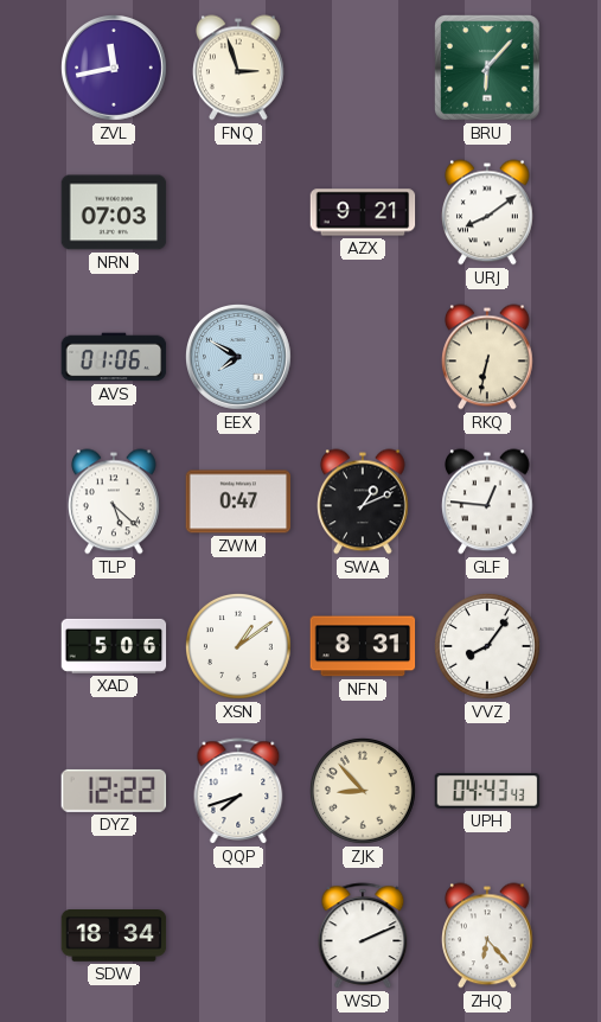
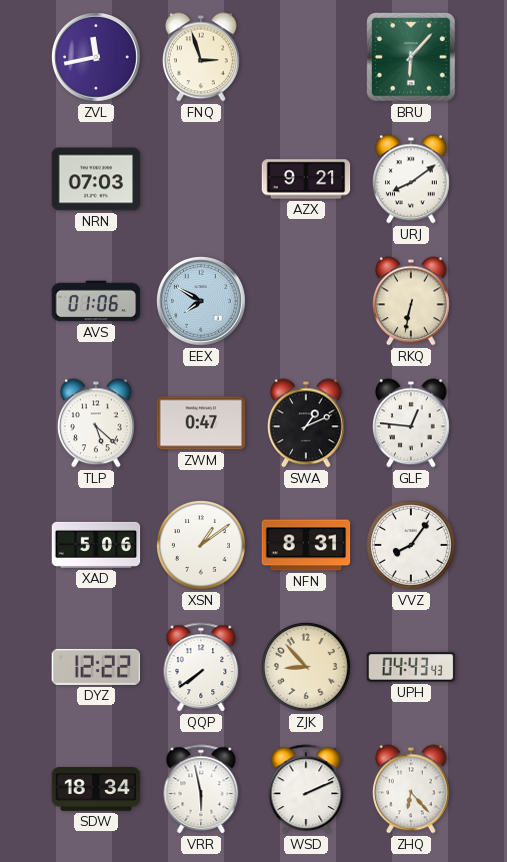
QQP: 7:42 -> 7:39 (201, 667)
VRR: none -> 5:58 (201, 789)
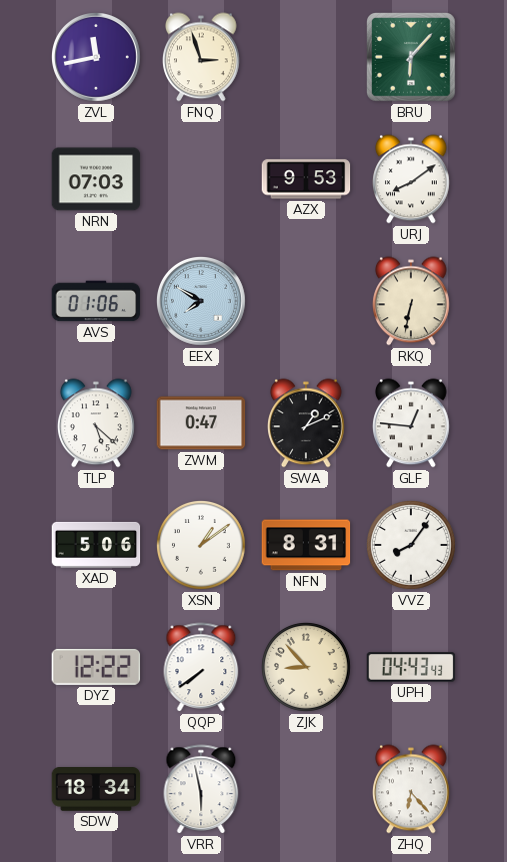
AZX: 9:21 -> 9:53 (306, 179)
WSD: 2:11 -> none (306, 789)
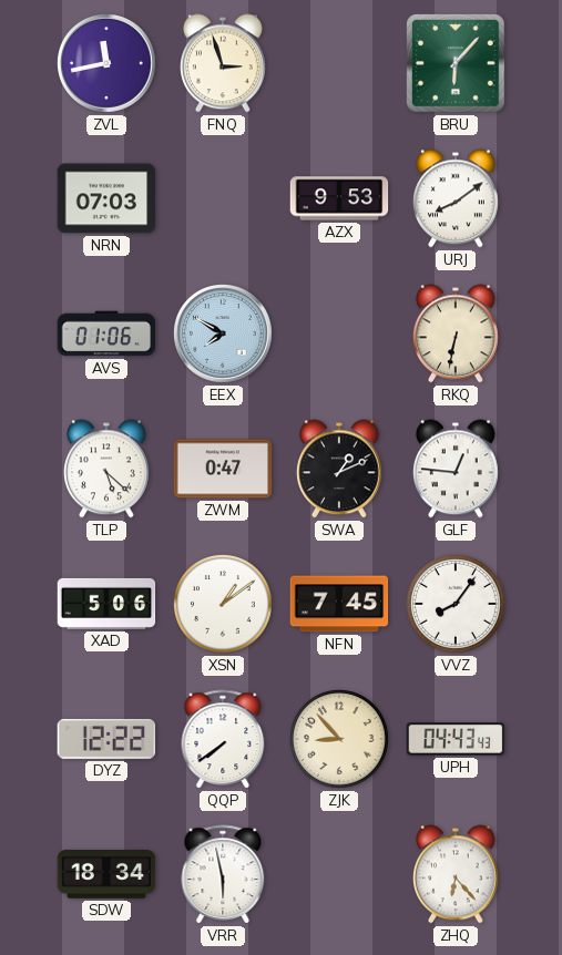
NFN: 8:31 -> 7:45 (339, 604)
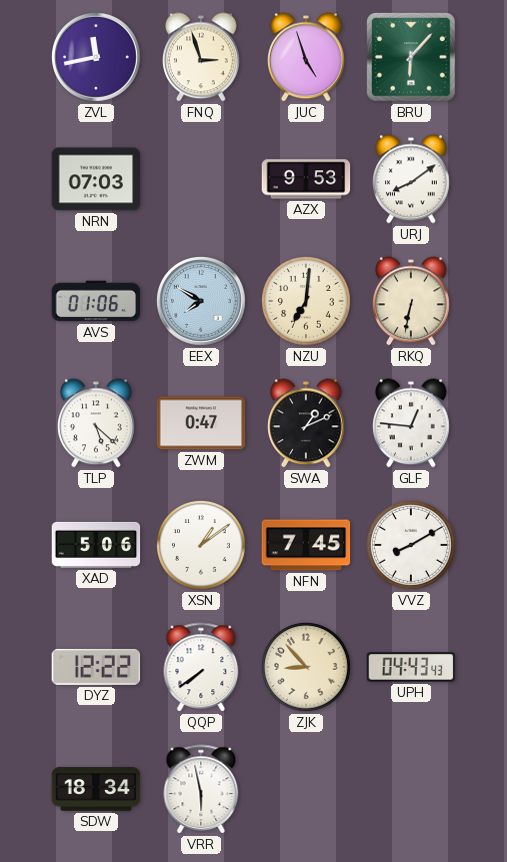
JUC: none -> 4:57 (307, 57)
NZU: none -> 7:01 (307, 302)
VVZ: 8:06 -> 8:10 (412, 546)
ZHQ: 6:23 -> none (457, 874)
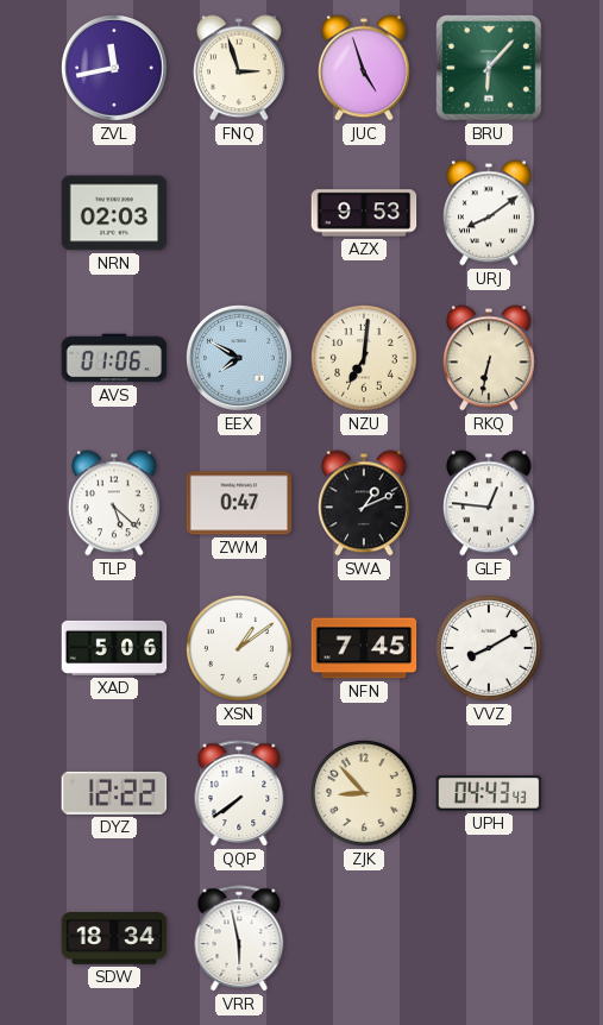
NRN: 07:03 -> 02:03 (114, 213)
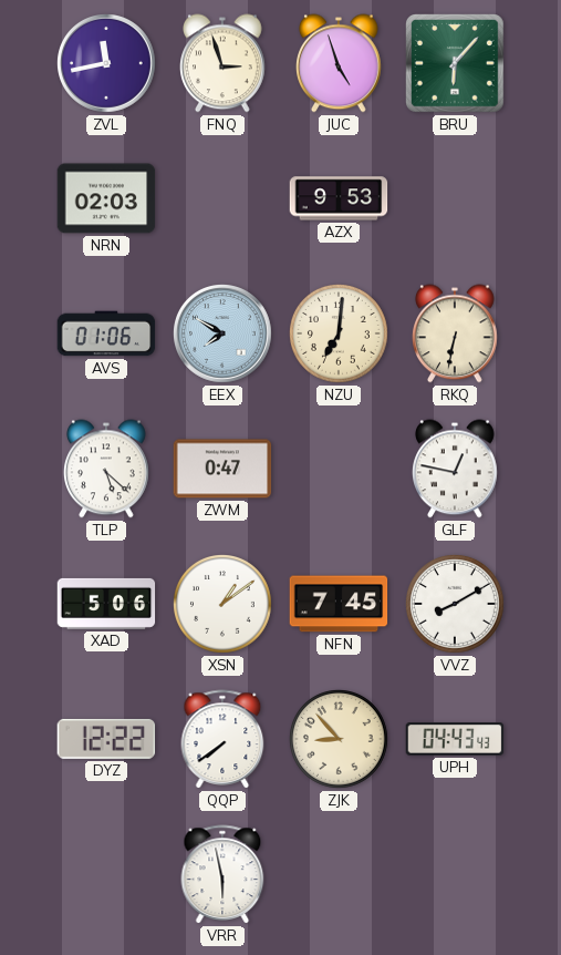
URJ: 8:09 -> none (490, 213)
SWA: 1:11 -> none (365, 503)
GLF: 12:46 -> 12:47 (456, 469)
SDW: 18:34 -> none (114, 938)
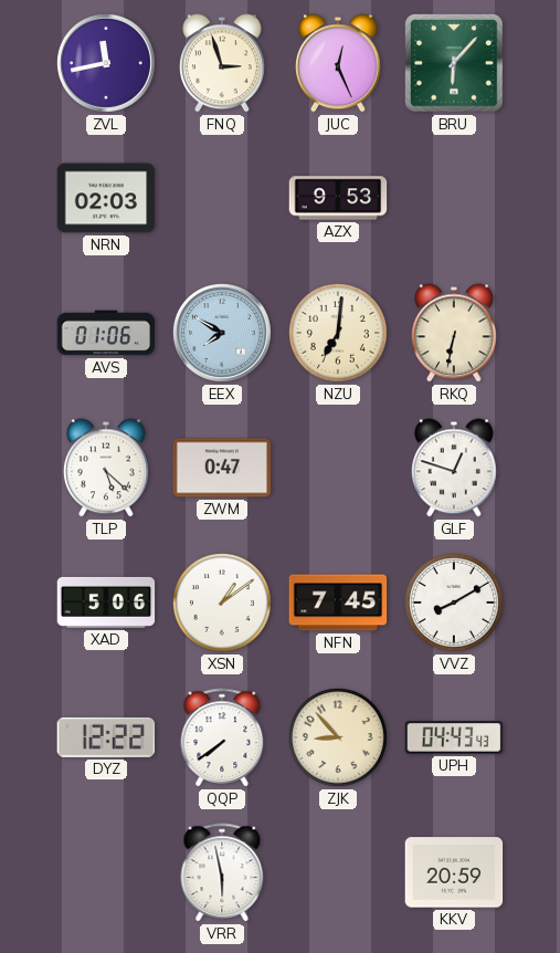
JUC: 4:57 -> 12:26 (339, 63)
GLF: 12:47 -> 12:48 (455, 468)
KKV: none -> 20:59 (454, 872)
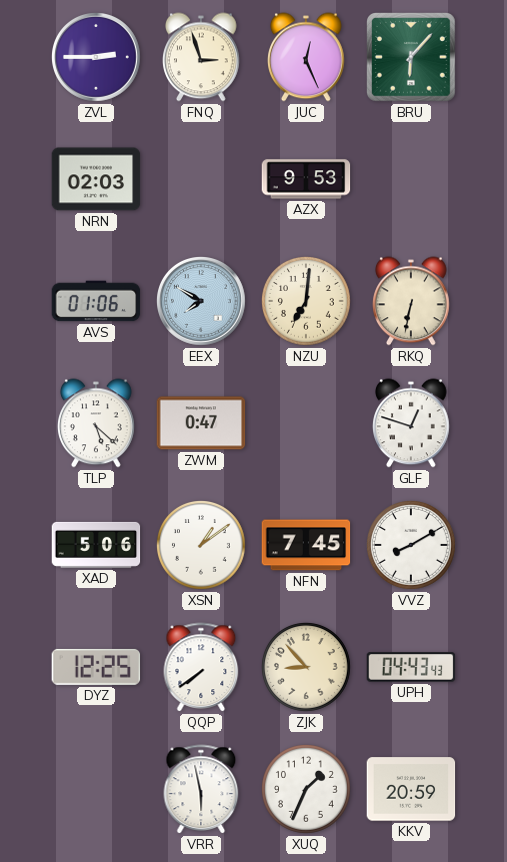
ZVL: 11:43 -> 2:45 (97, 58)
DYZ: 12:22 -> 12:25 (96, 667)
XUQ: none -> 1:34 (307, 790)
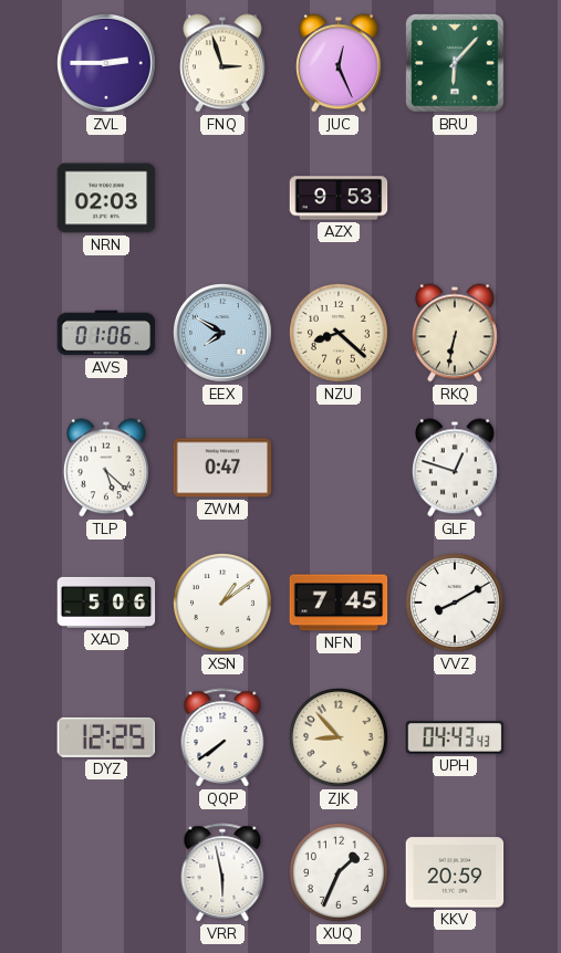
NZU: 7:01 -> 8:22 (340, 334)
